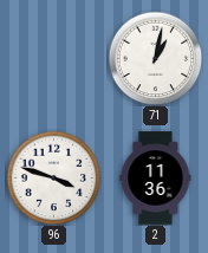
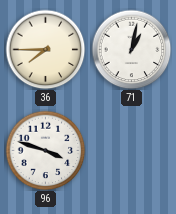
36: none -> 7:45 (45, 49)
2: 11:36 -> none (156, 179)
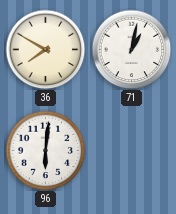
36: 7:45 -> 7:50 (45, 49)
96: 3:48 -> 6:01 (45, 150)
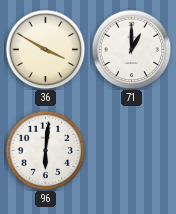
36: 7:50 -> 3:50 (45, 49)
71: 1:02 -> 1:00 (131, 49)
